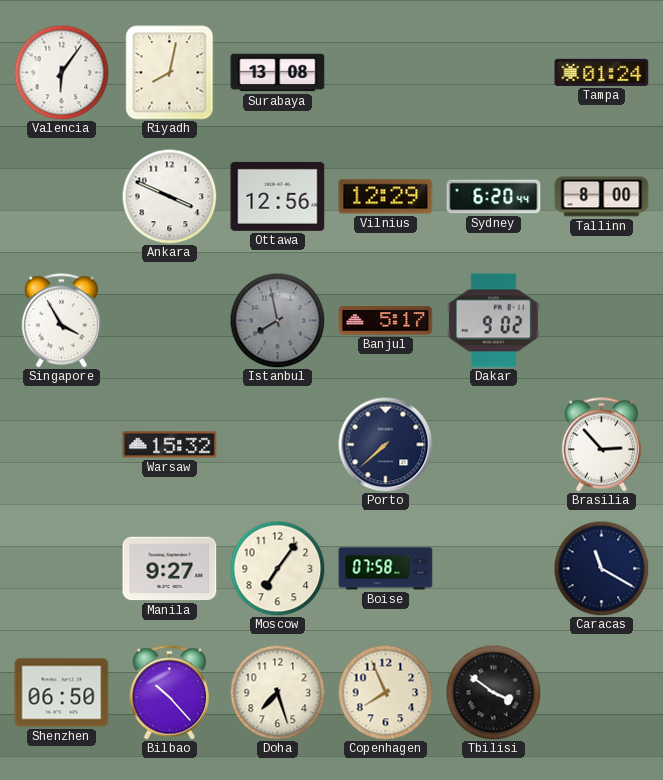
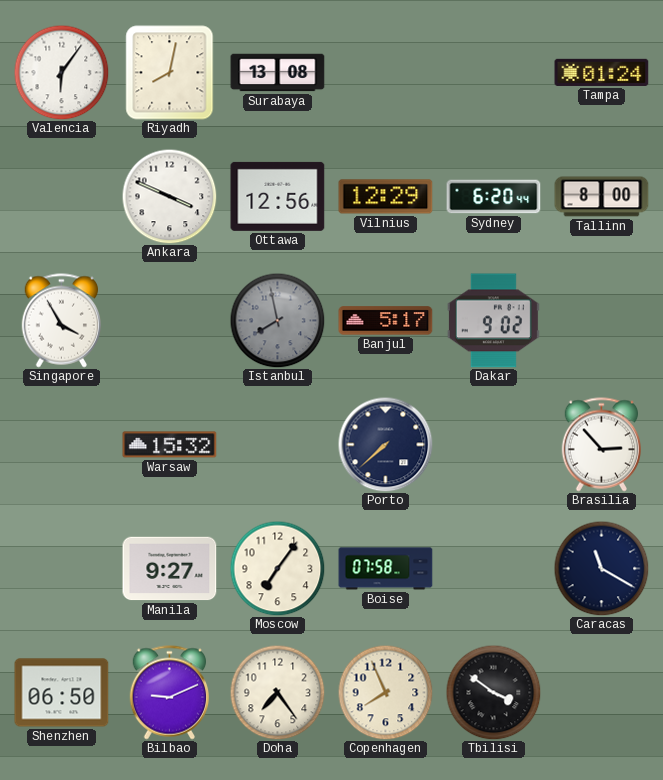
Bilbao: 10:23 -> 9:11 (169, 693)
Doha: 7:27 -> 7:24 (277, 692)
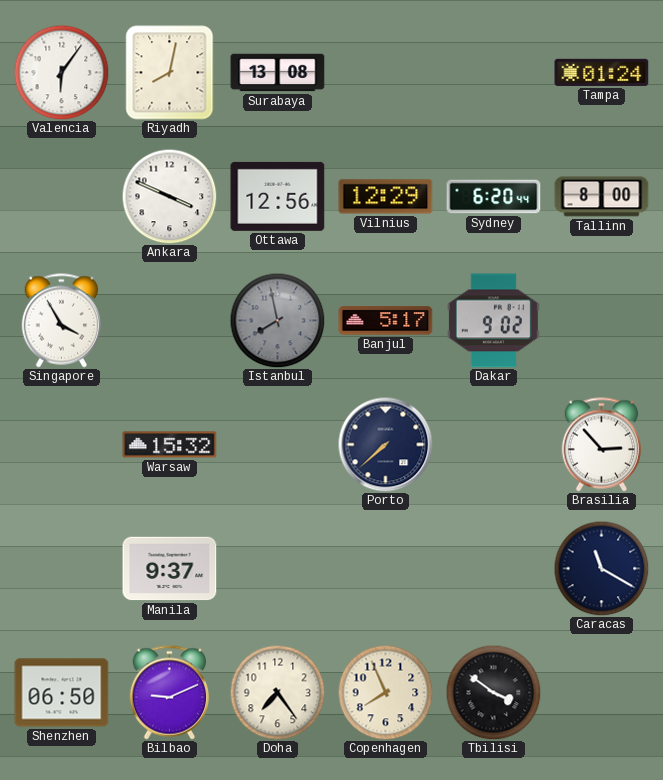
Manila: 9:27 -> 9:37 (170, 569)
Moscow: 7:06 -> none (277, 568)
Boise: 07:58 -> none (386, 569)
